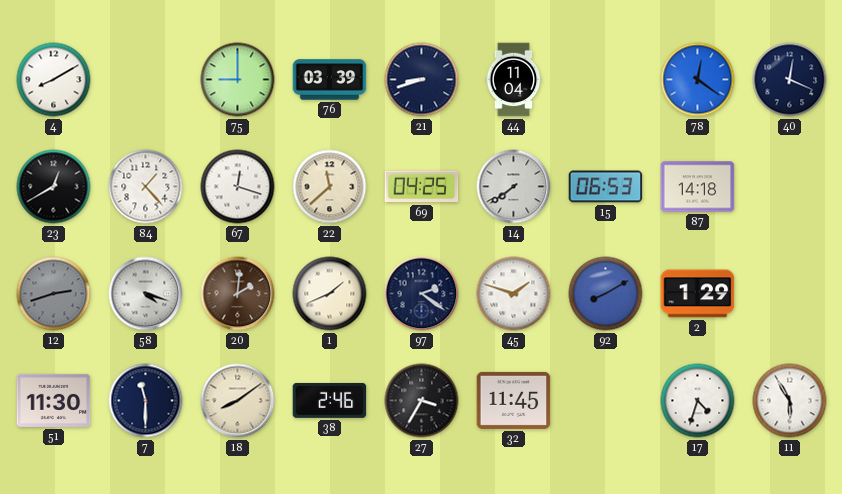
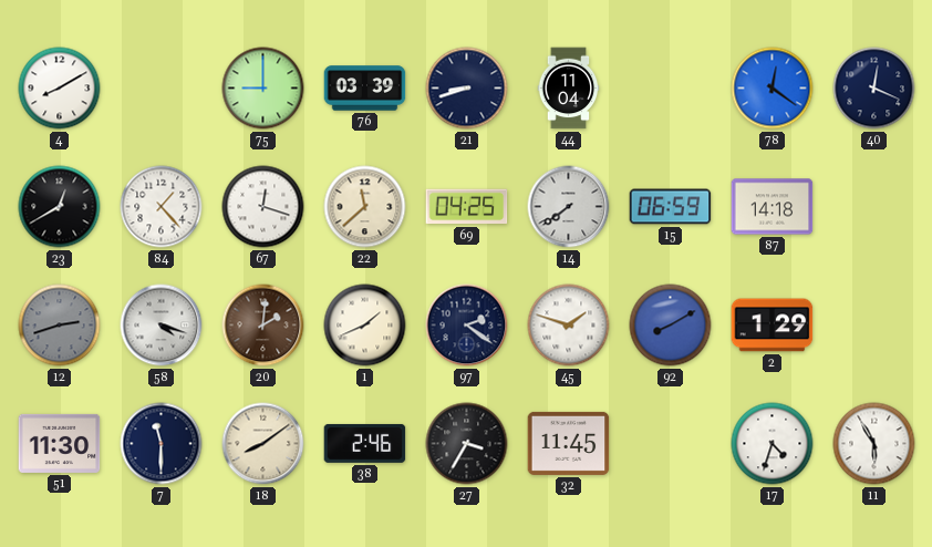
15: 06:53 -> 06:59 (671, 207)
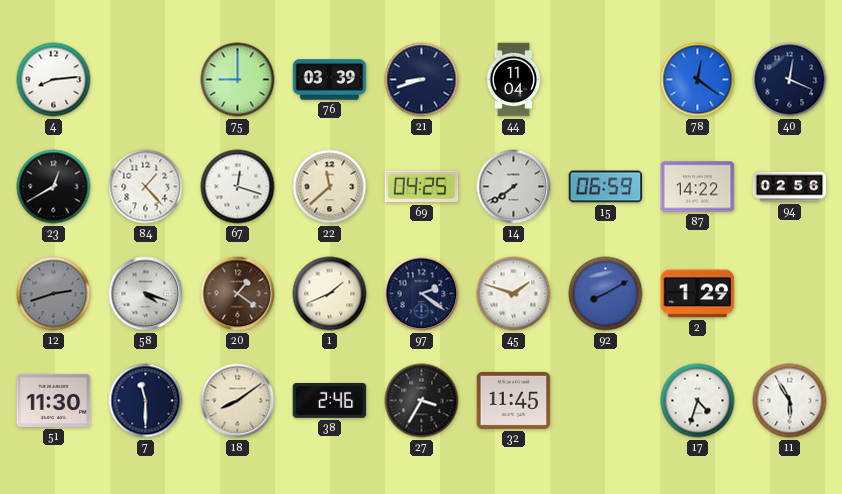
4: 8:10 -> 8:14 (54, 80)
87: 14:18 -> 14:22 (698, 187)
94: none -> 02:56 (790, 187)
20: 2:01 -> 1:21 (238, 294)
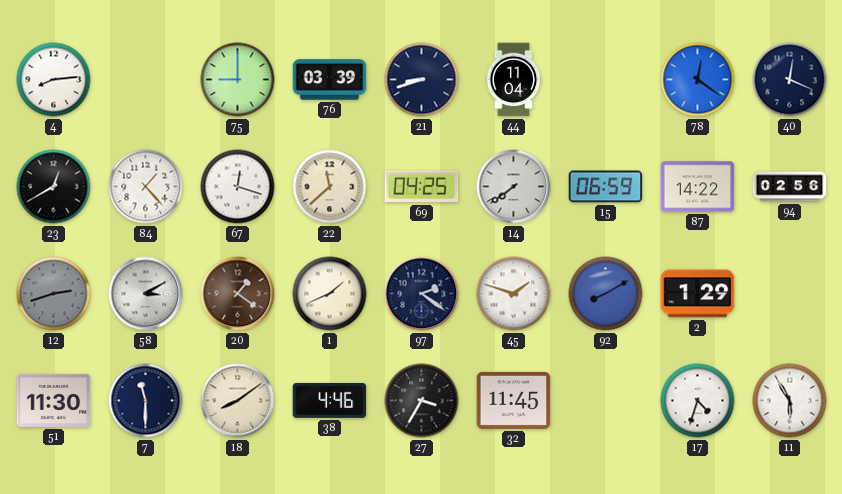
58: 4:18 -> 3:10 (146, 294)
38: 2:46 -> 4:46 (330, 400)
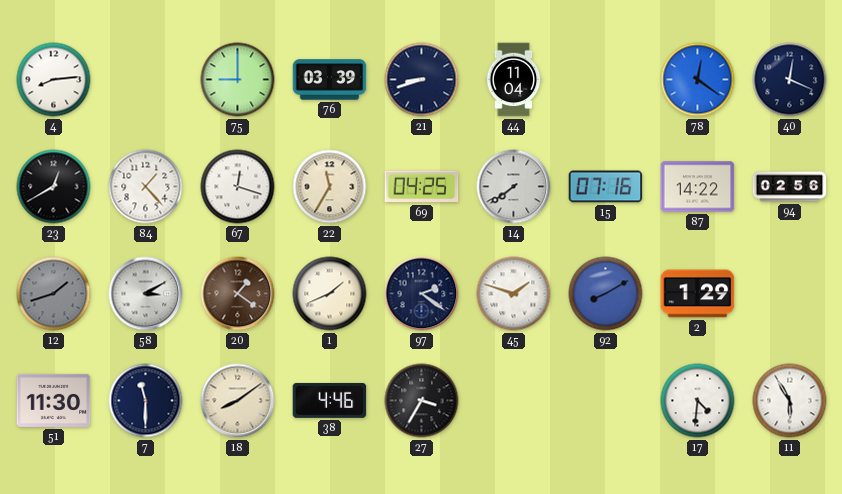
22: 11:38 -> 11:35 (330, 187)
15: 06:59 -> 07:16 (606, 187)
12: 2:42 -> 1:42 (54, 294)
32: 11:45 -> none (514, 400)
17: 4:33 -> 4:31 (698, 401)
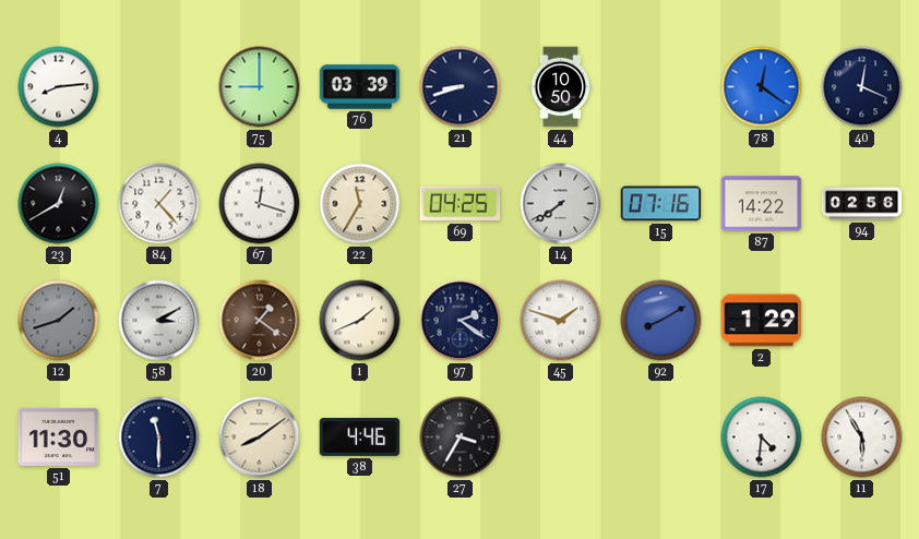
44: 11:04 -> 10:50 (561, 87)
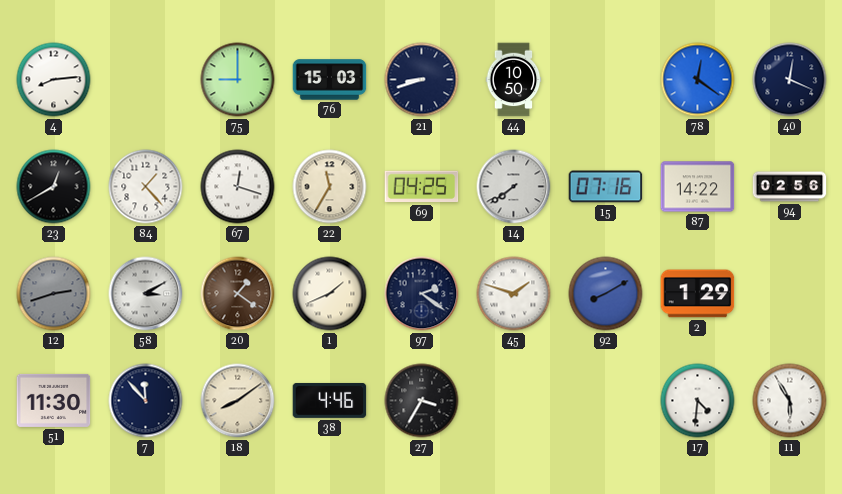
76: 03:39 -> 15:03 (330, 80)
12: 1:42 -> 2:42 (54, 294)
7: 11:30 -> 11:53 (146, 401)
